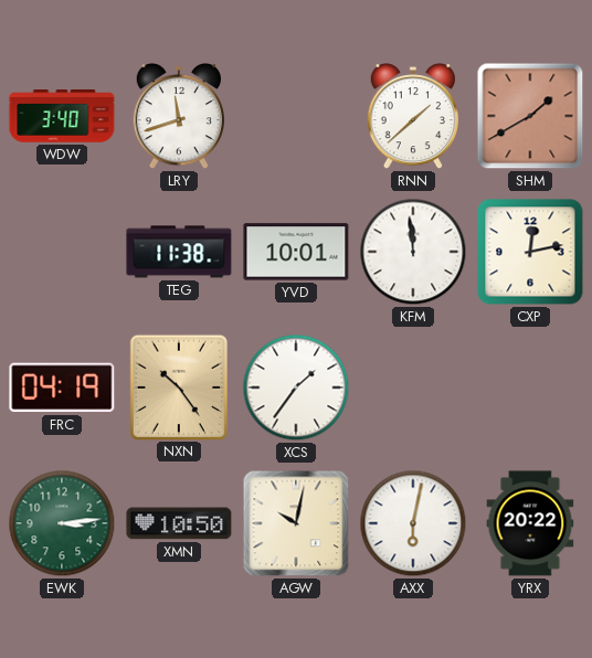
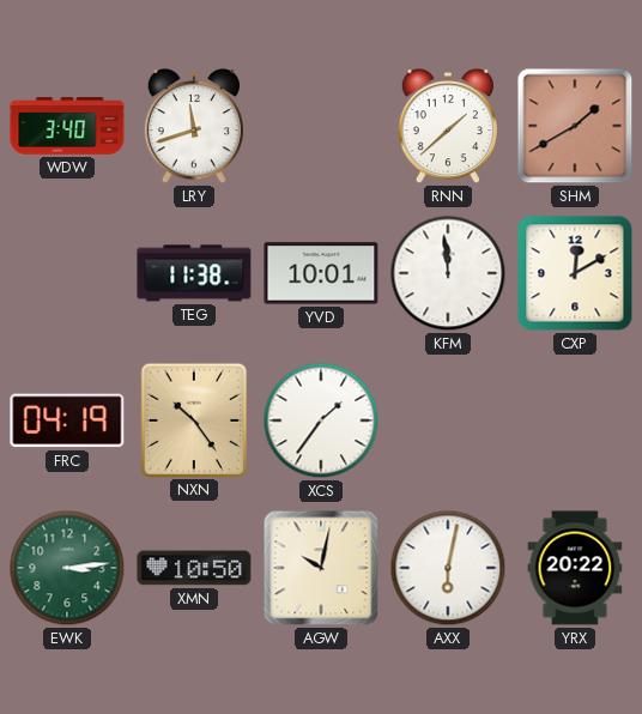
CXP: 12:13 -> 12:10 (575, 273)
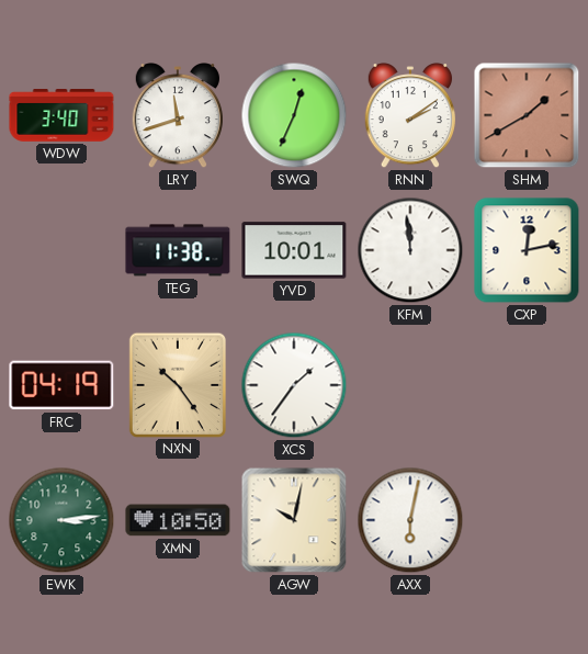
SWQ: none -> 12:34 (294, 115)
RNN: 1:38 -> 2:09 (410, 116)
CXP: 12:10 -> 12:13 (527, 250)
YRX: 20:22 -> none (575, 568)
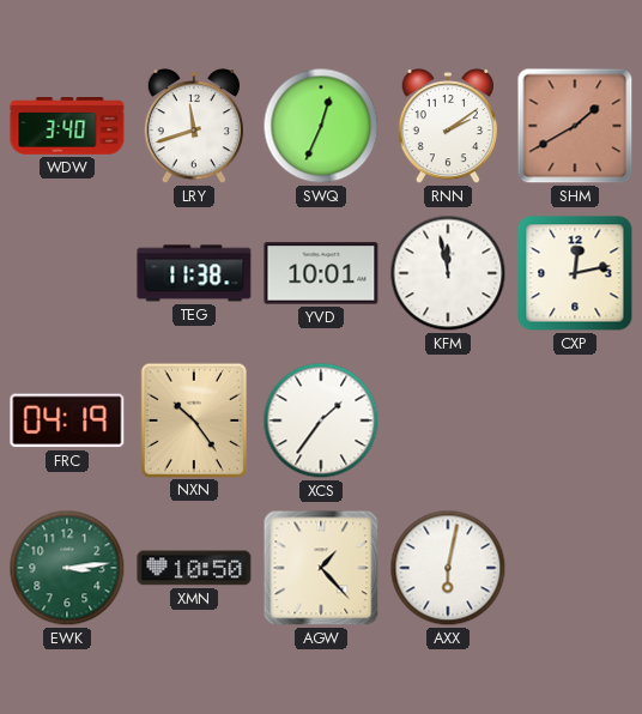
KFM: 11:59 -> 11:58 (448, 273)
AGW: 10:02 -> 1:23 (321, 568)
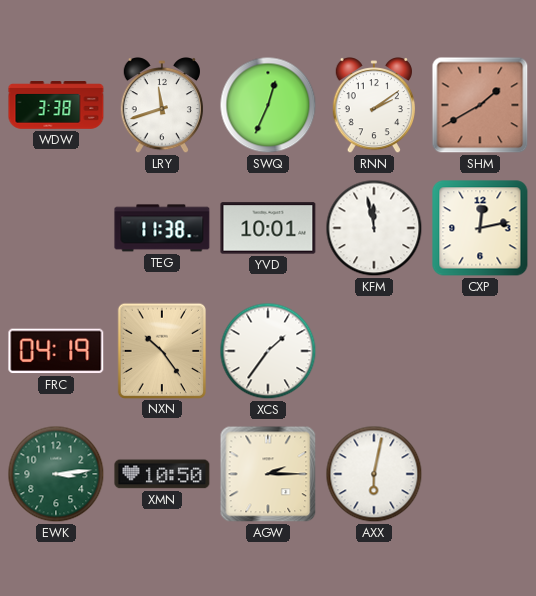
WDW: 3:40 -> 3:38 (56, 105)
AGW: 1:23 -> 2:15 (268, 474)
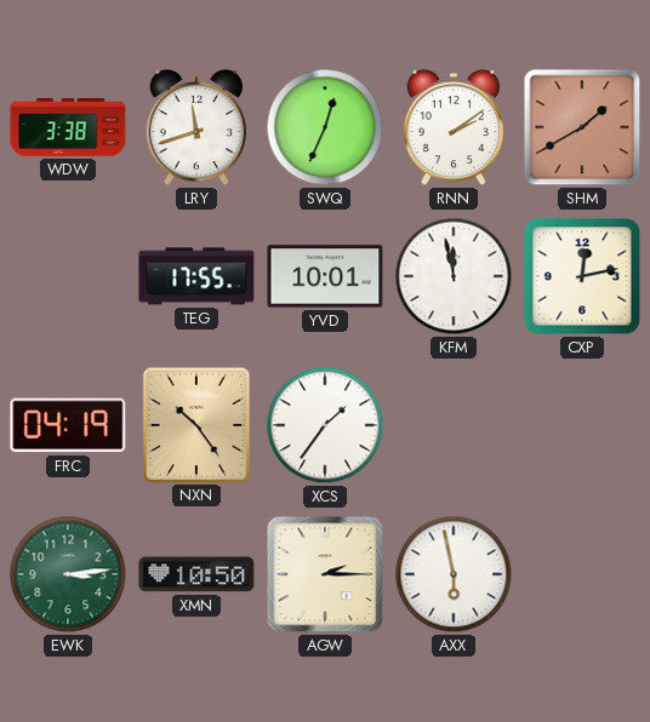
TEG: 11:38 -> 17:55 (196, 276)
AXX: 6:02 -> 5:58 (454, 574)
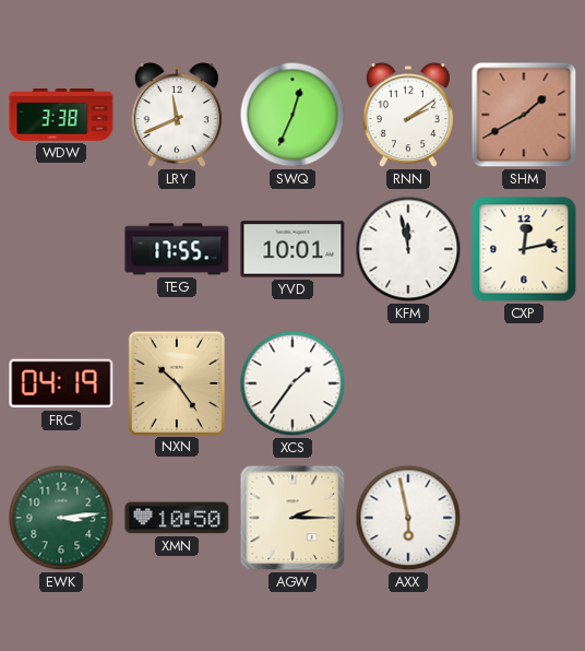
LRY: 11:42 -> 11:41 (177, 116)
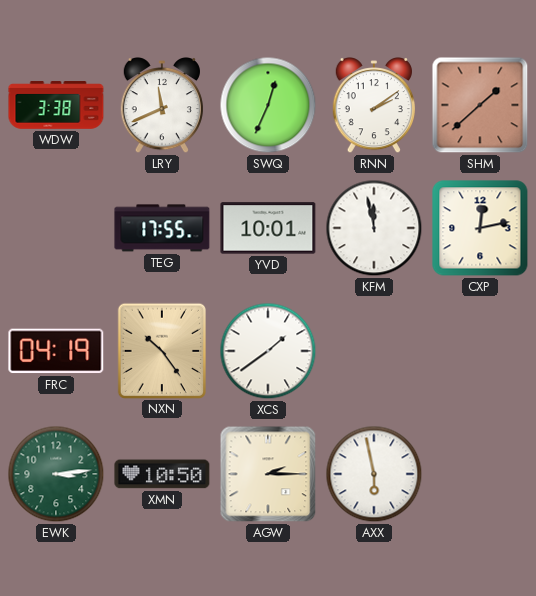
SHM: 1:40 -> 1:38 (480, 105)
XCS: 1:36 -> 1:39 (268, 351)
